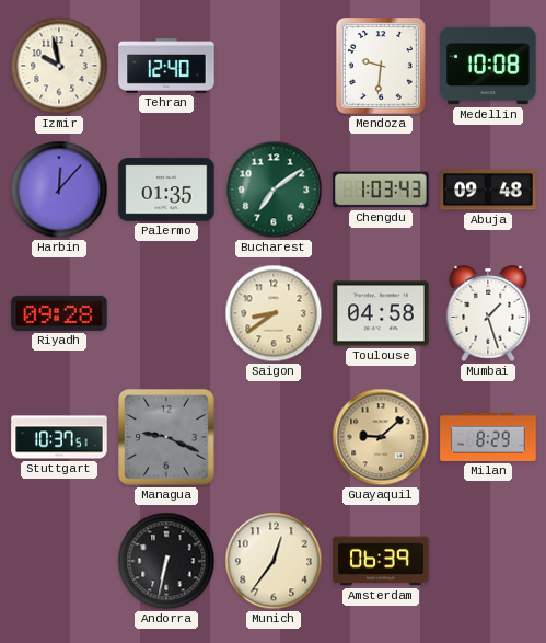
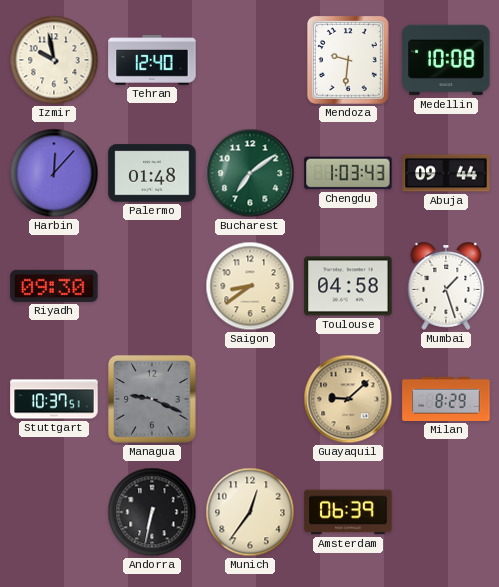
Palermo: 01:35 -> 01:48 (152, 173)
Abuja: 09:48 -> 09:44 (446, 173)
Riyadh: 09:28 -> 09:30 (54, 286)
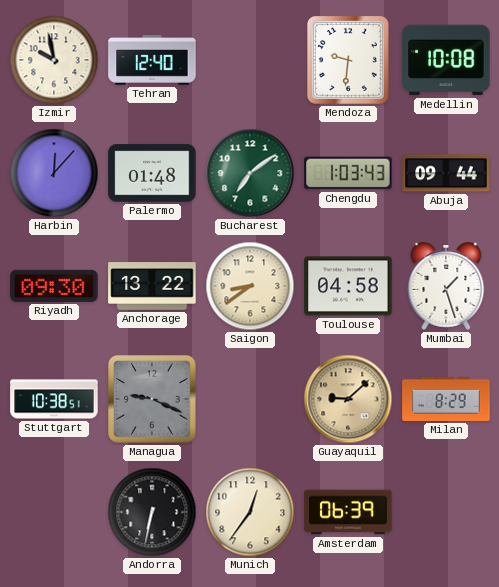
Anchorage: none -> 13:22 (152, 286)
Stuttgart: 10:37 -> 10:38 (54, 399)
